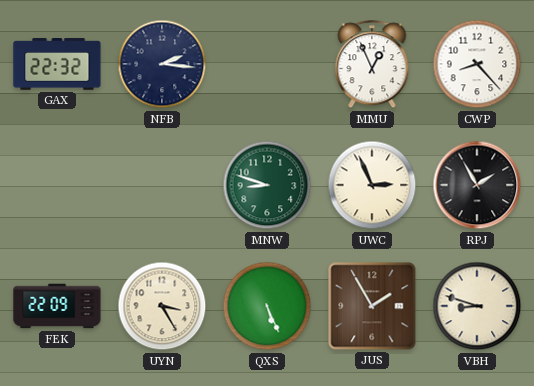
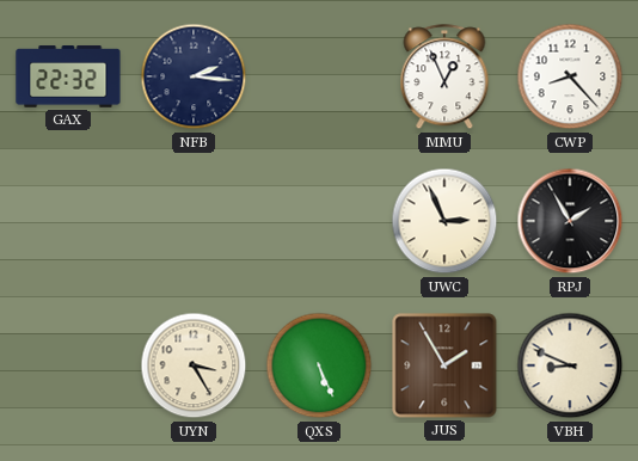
MNW: 8:48 -> none (267, 185)
FEK: 22:09 -> none (57, 306)
VBH: 8:48 -> 8:49 (570, 365)
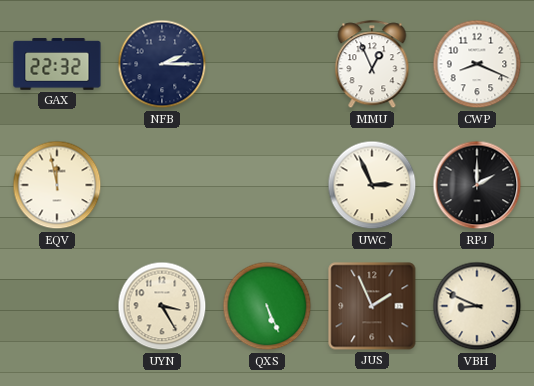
NFB: 2:16 -> 2:15 (162, 64)
CWP: 8:23 -> 8:19 (477, 64)
EQV: none -> 11:58 (57, 185)
RPJ: 1:55 -> 2:00 (477, 185)
JUS: 1:55 -> 1:56 (372, 306)
